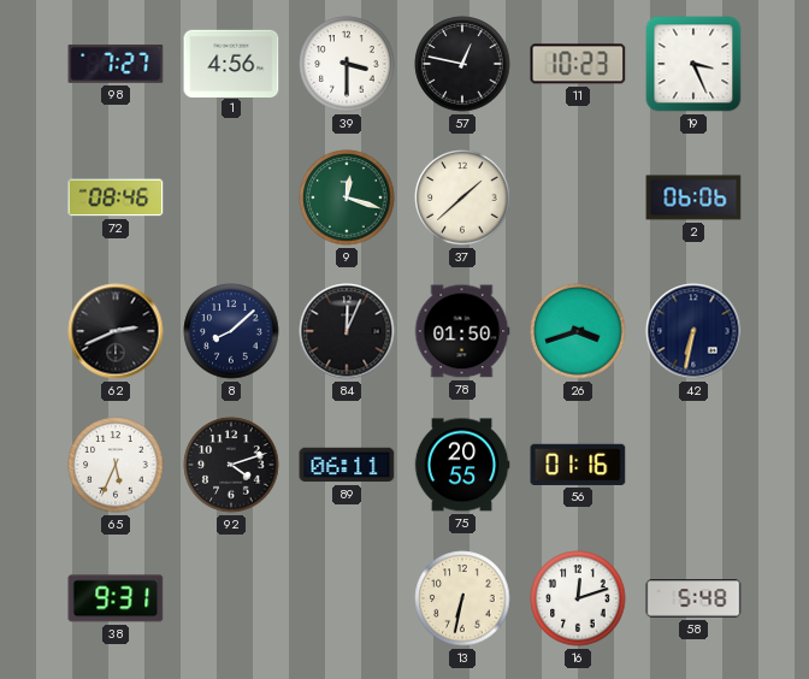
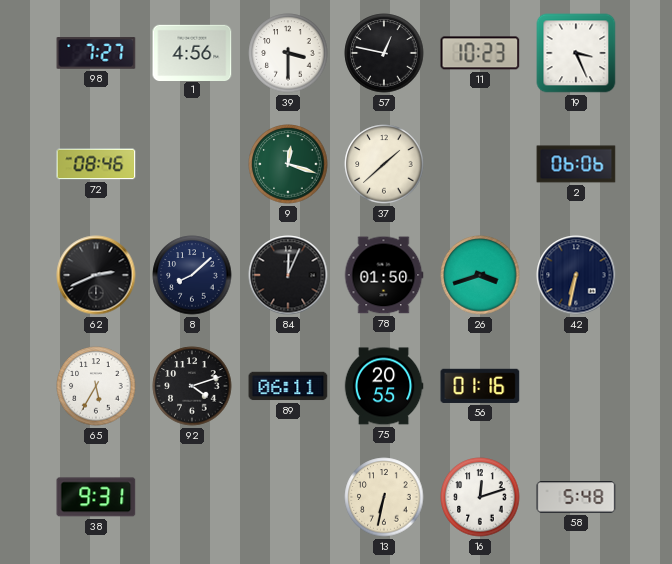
65: 5:34 -> 5:35 (96, 386)
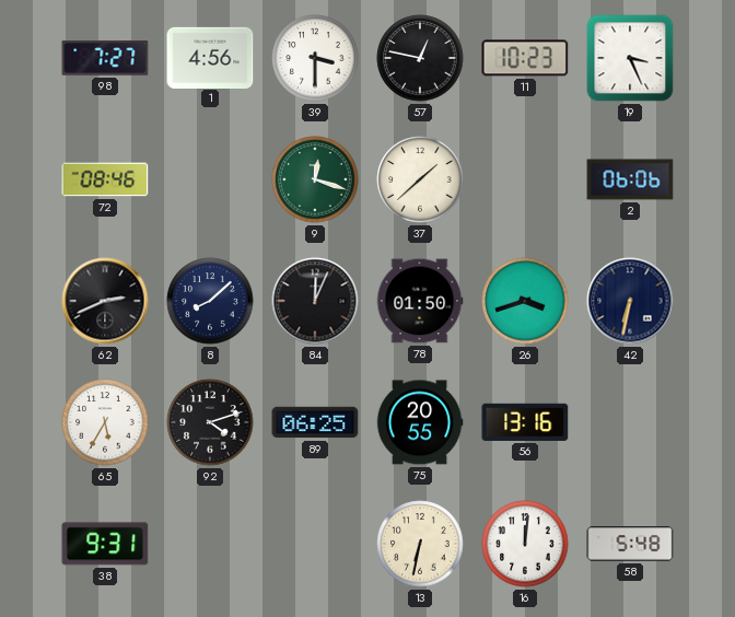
89: 06:11 -> 06:25 (315, 422)
56: 01:16 -> 13:16 (525, 422)
16: 12:12 -> 12:01 (525, 544)
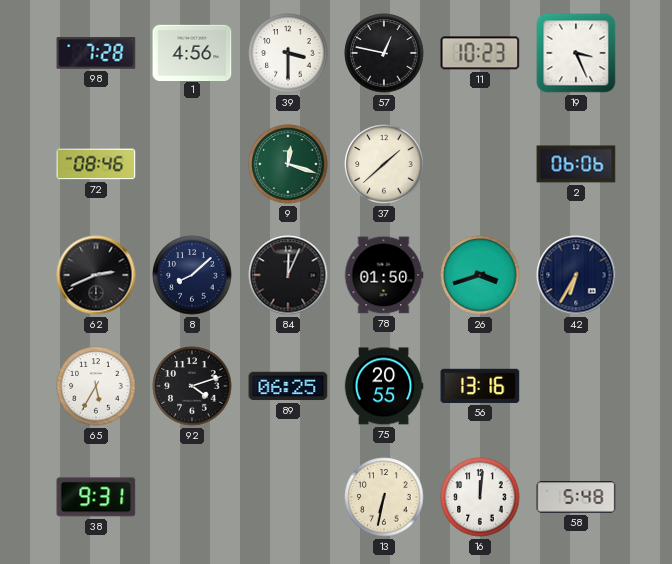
98: 7:27 -> 7:28 (96, 53)
42: 6:32 -> 6:35 (576, 275)
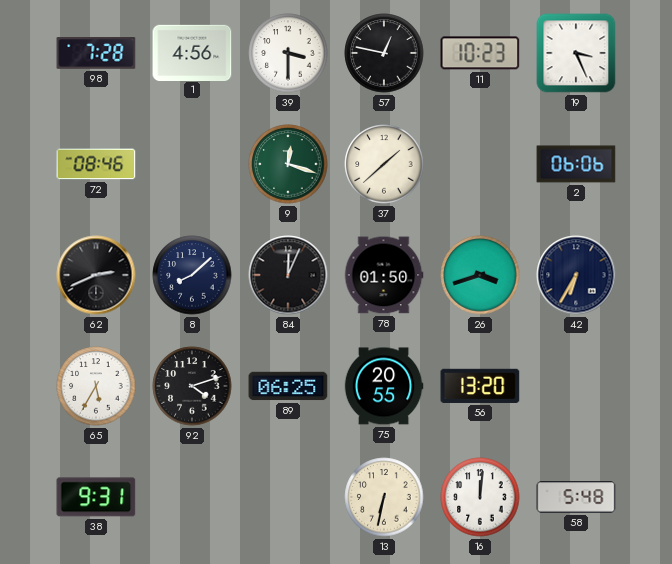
56: 13:16 -> 13:20 (480, 386)
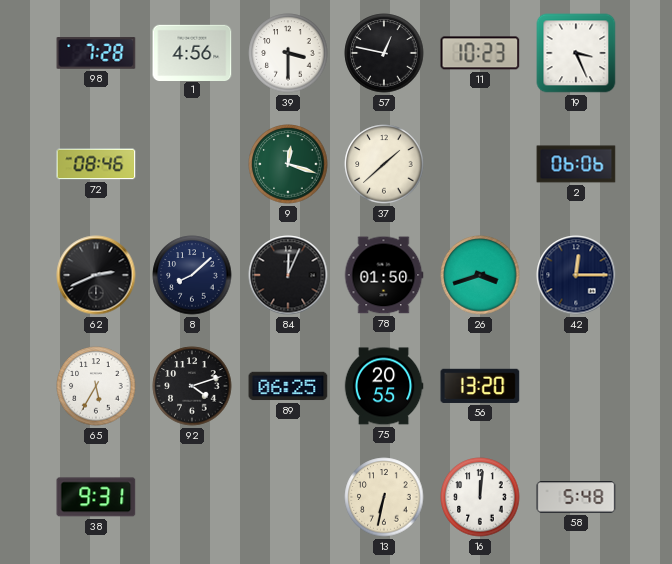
42: 6:35 -> 12:15 (576, 275)
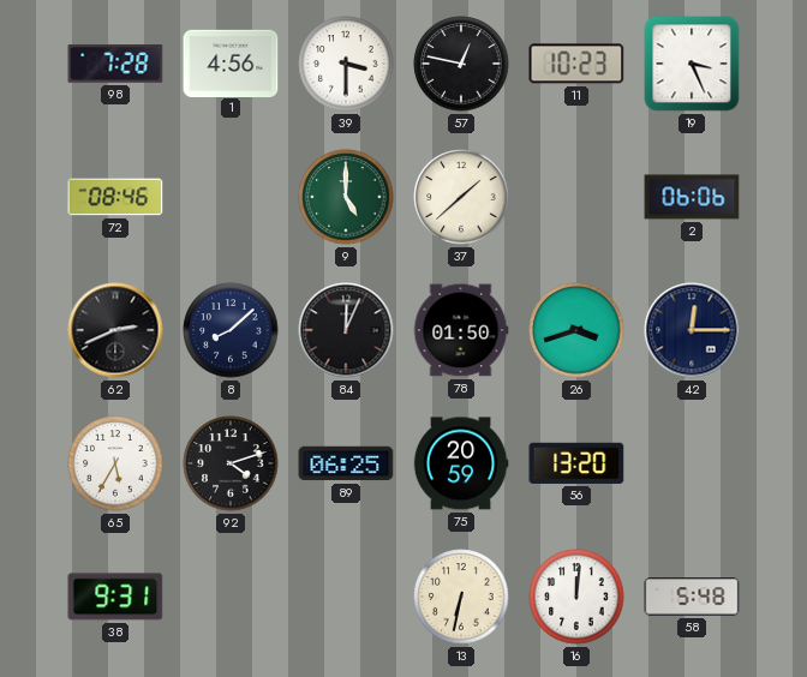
9: 12:18 -> 5:00 (346, 197)
75: 20:55 -> 20:59 (461, 463)
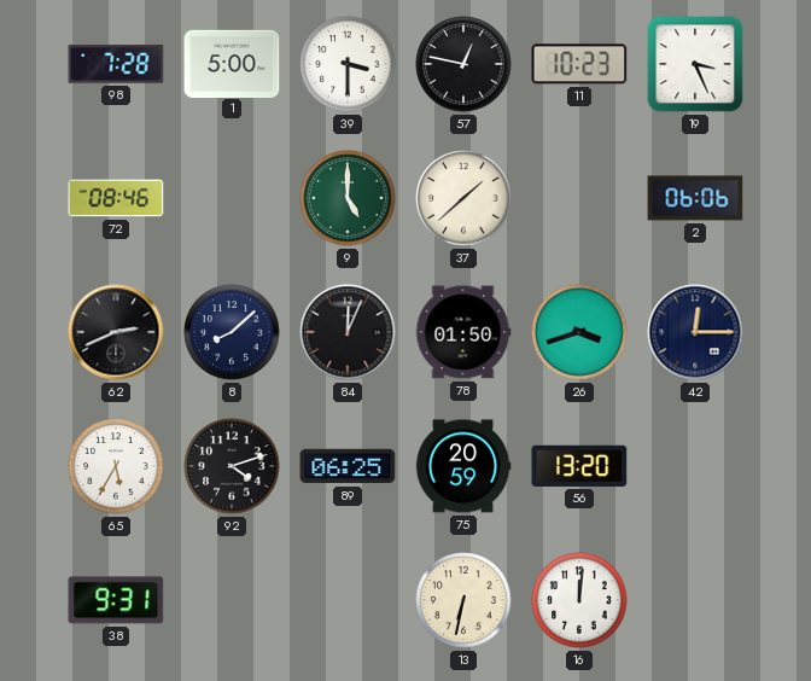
1: 4:56 -> 5:00 (232, 63)
58: 5:48 -> none (692, 597)
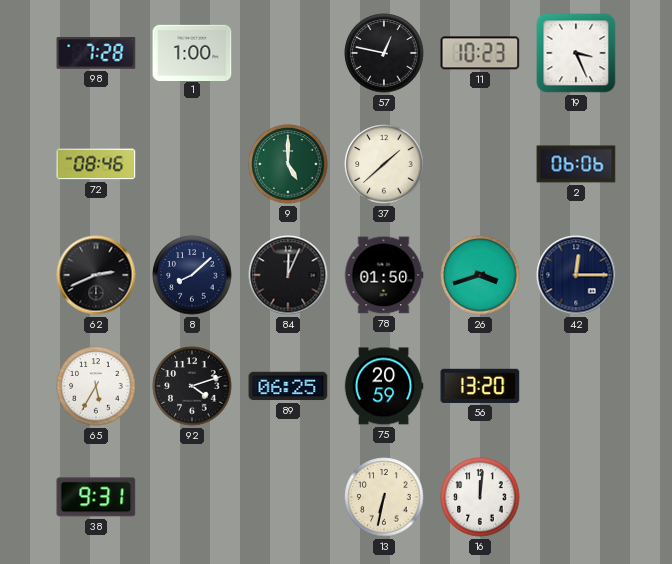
1: 5:00 -> 1:00 (192, 52)
39: 3:30 -> none (348, 64)
